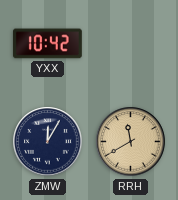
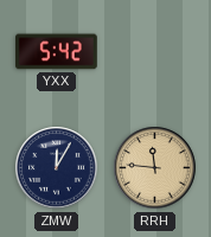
YXX: 10:42 -> 5:42 (56, 52)
RRH: 11:40 -> 11:46 (155, 168)
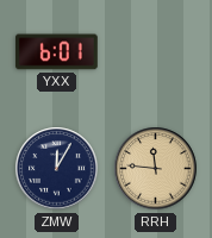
YXX: 5:42 -> 6:01 (56, 52)
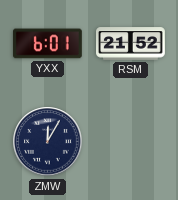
RSM: none -> 21:52 (131, 44)
RRH: 11:46 -> none (156, 169)
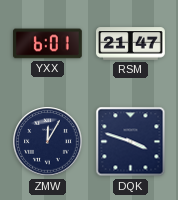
RSM: 21:52 -> 21:47 (131, 44)
DQK: none -> 3:48 (131, 142)
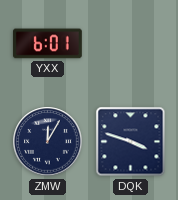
RSM: 21:47 -> none (131, 44)
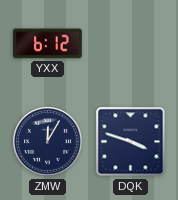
YXX: 6:01 -> 6:12 (47, 44)
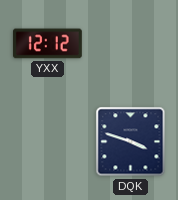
YXX: 6:12 -> 12:12 (47, 44)
ZMW: 12:05 -> none (48, 142)
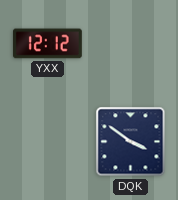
DQK: 3:48 -> 3:51 (131, 142)
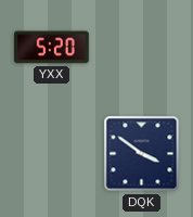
YXX: 12:12 -> 5:20 (51, 48)
